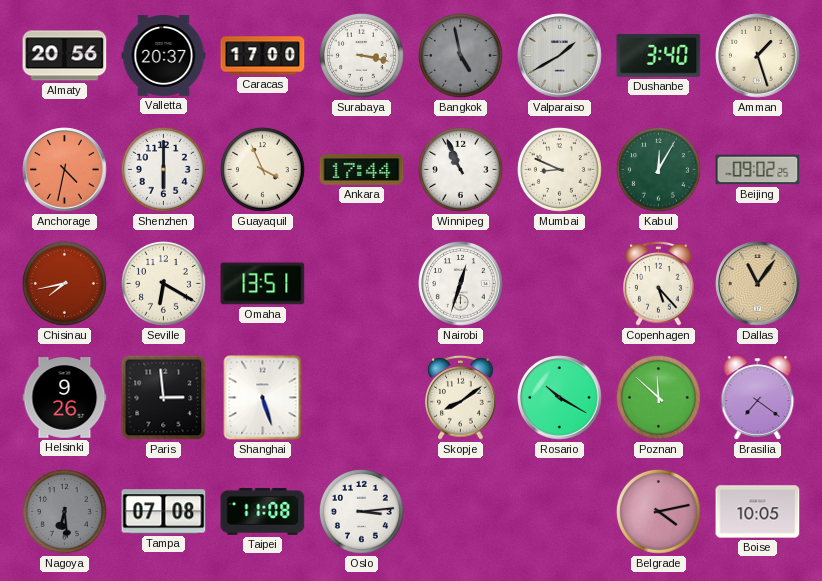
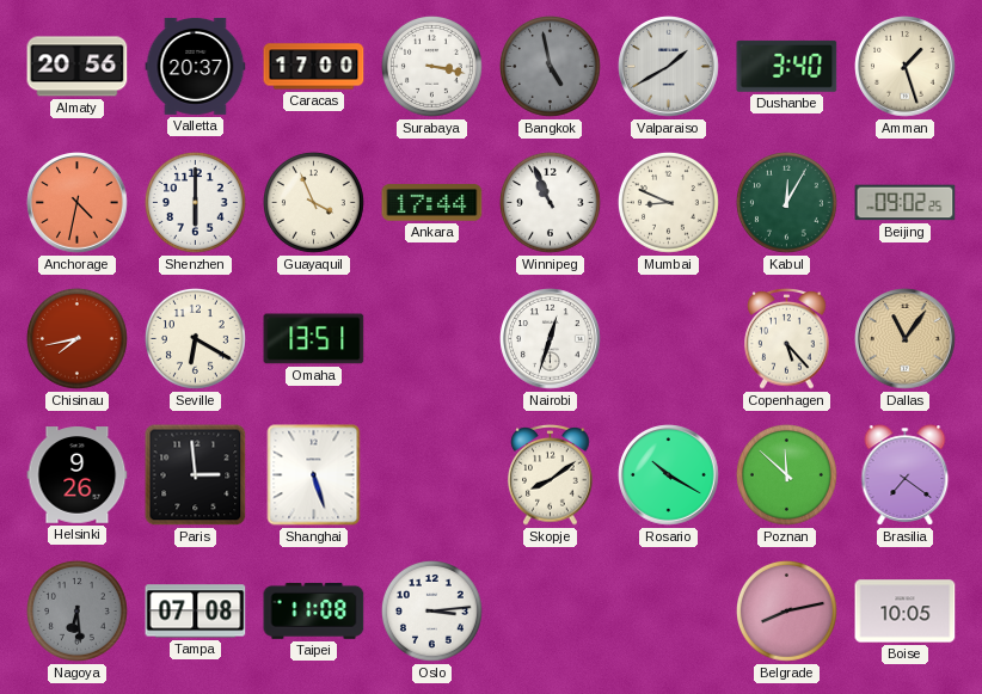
Belgrade: 4:13 -> 8:13 (786, 610)
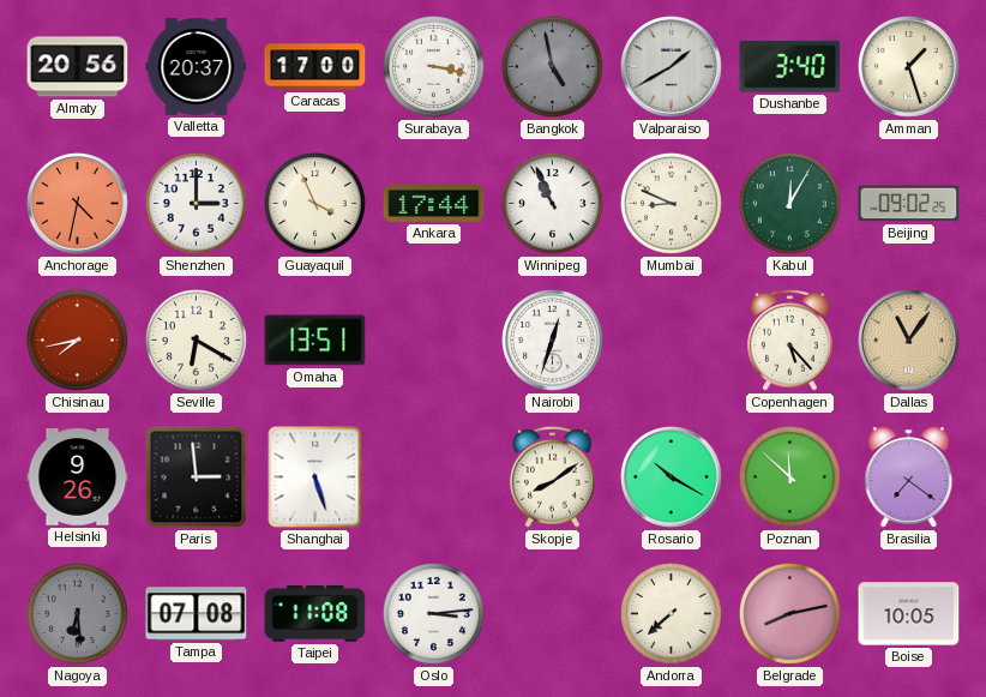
Shenzhen: 6:00 -> 3:00 (196, 203)
Andorra: none -> 7:38 (671, 613)
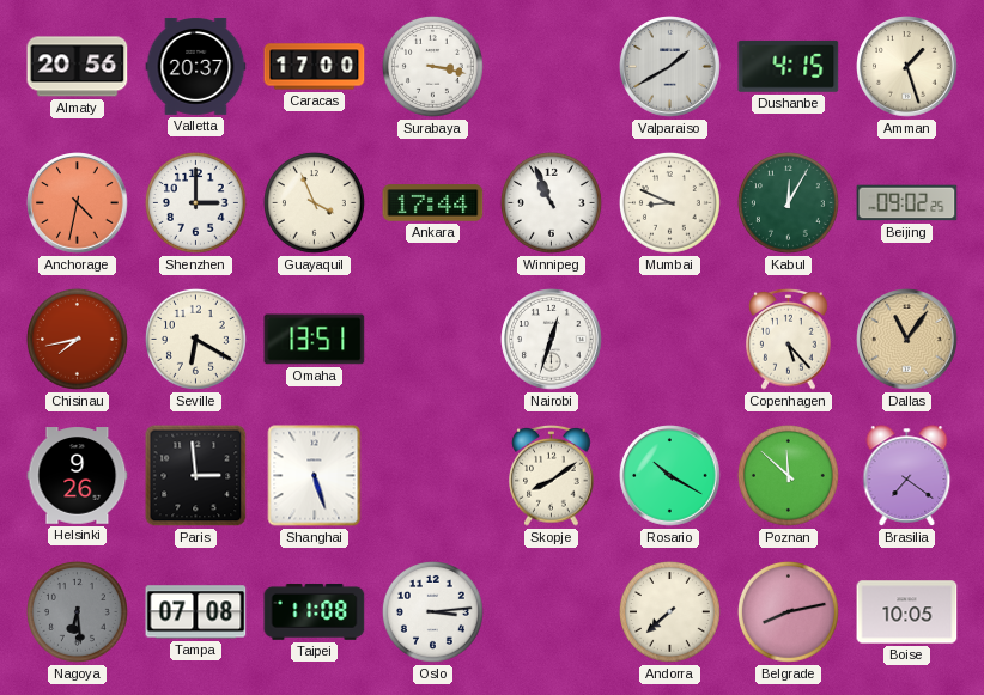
Bangkok: 4:58 -> none (552, 66)
Dushanbe: 3:40 -> 4:15 (789, 66)
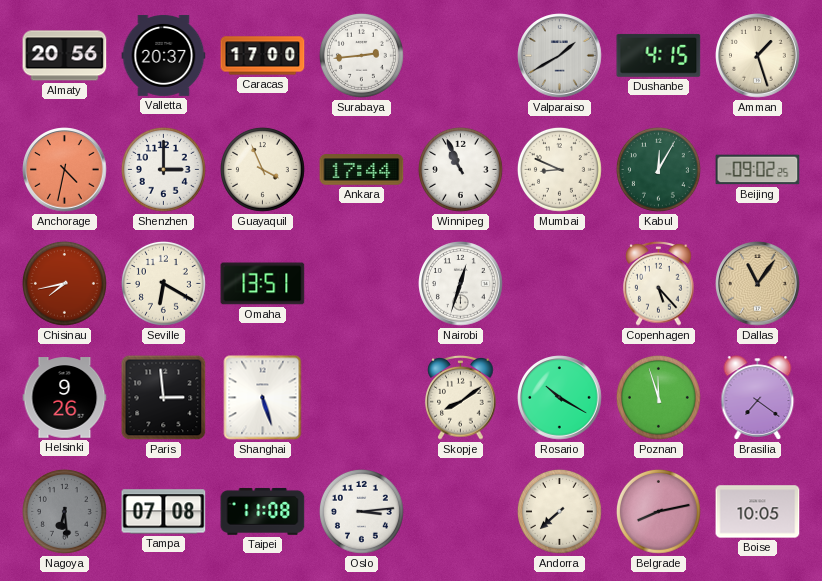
Surabaya: 3:17 -> 2:44 (361, 55)
Poznan: 11:52 -> 11:57 (658, 397)
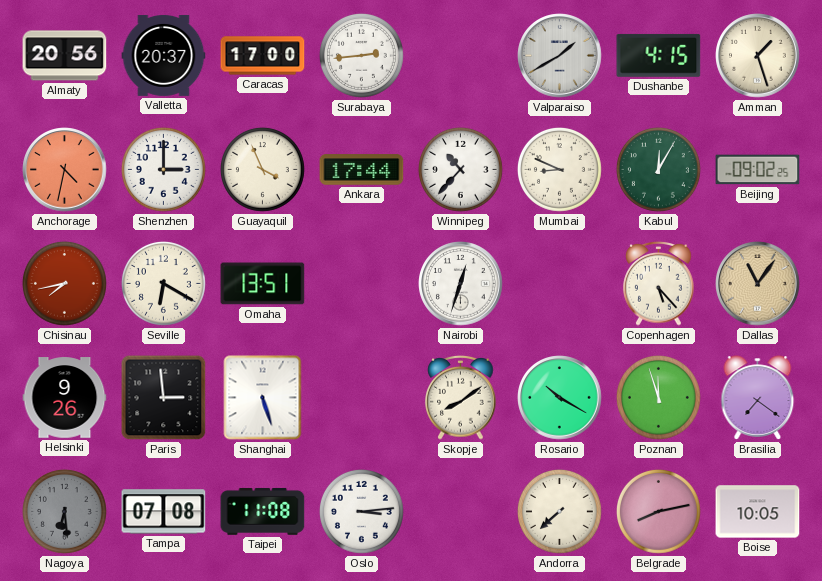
Winnipeg: 10:56 -> 10:37 (460, 169)
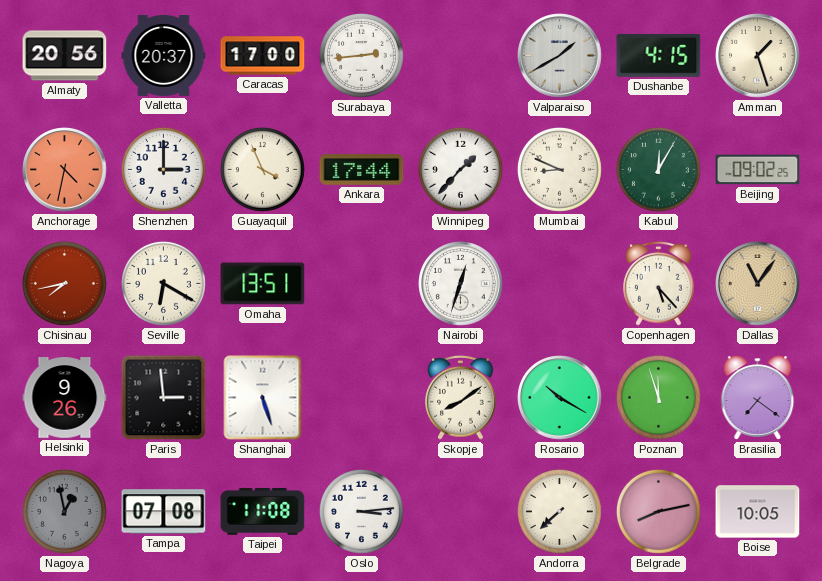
Winnipeg: 10:37 -> 1:37 (460, 169)
Nagoya: 6:29 -> 12:58 (64, 511)
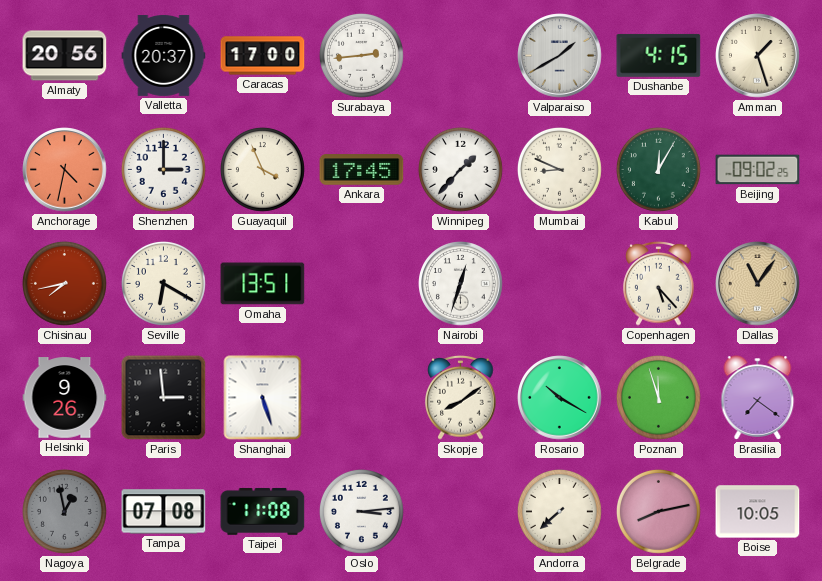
Ankara: 17:44 -> 17:45 (362, 170)
